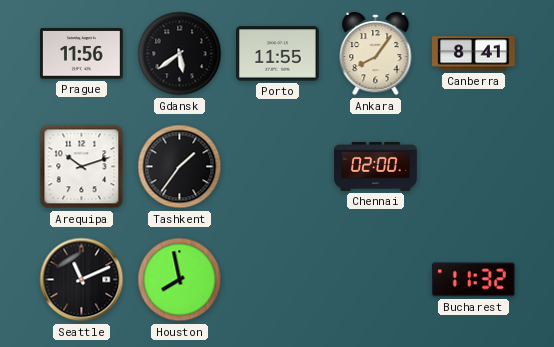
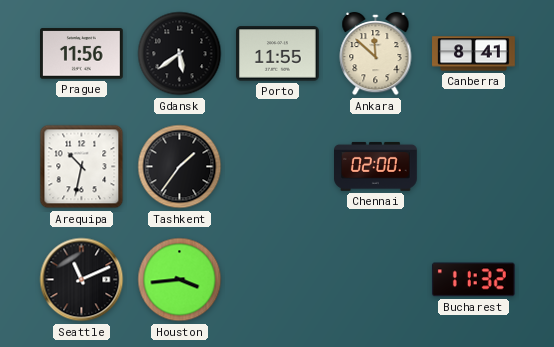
Ankara: 8:06 -> 11:52 (376, 54)
Arequipa: 10:12 -> 10:32 (82, 167)
Houston: 7:58 -> 3:44 (180, 280)
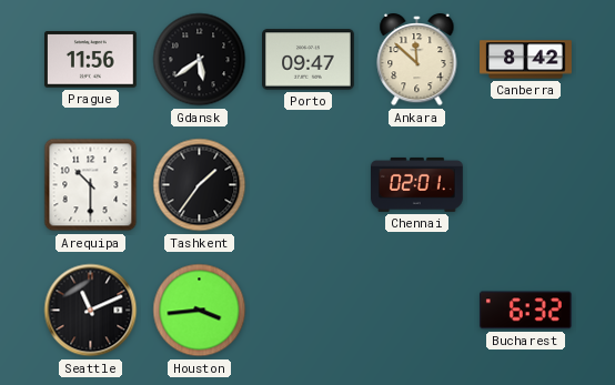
Porto: 11:55 -> 09:47 (309, 60)
Canberra: 8:41 -> 8:42 (526, 60)
Arequipa: 10:32 -> 10:30 (91, 185)
Chennai: 02:00 -> 02:01 (417, 184)
Bucharest: 11:32 -> 6:32 (525, 311)
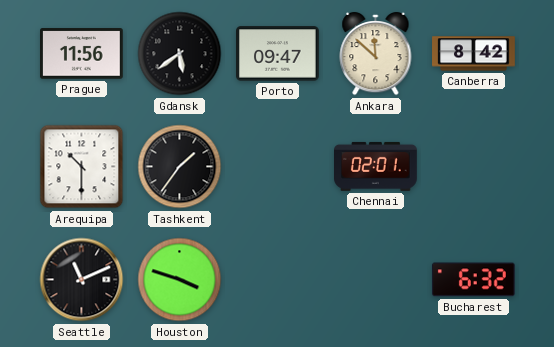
Houston: 3:44 -> 3:48 (180, 280)
